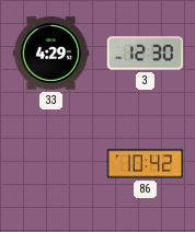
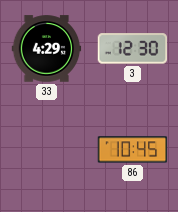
86: 10:42 -> 10:45 (133, 150)
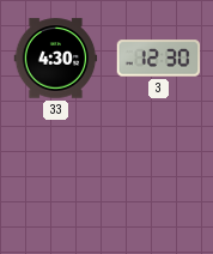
33: 4:29 -> 4:30 (56, 59)
86: 10:45 -> none (133, 150)
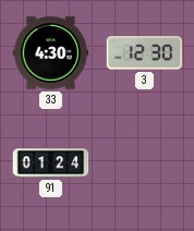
91: none -> 01:24 (51, 163)
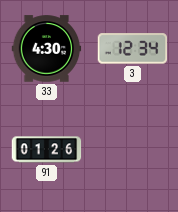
3: 12:30 -> 12:34 (133, 49)
91: 01:24 -> 01:26 (47, 150)
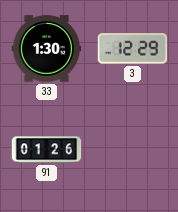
33: 4:30 -> 1:30 (47, 49)
3: 12:34 -> 12:29 (133, 49)
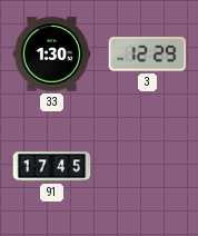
91: 01:26 -> 17:45 (52, 167)
